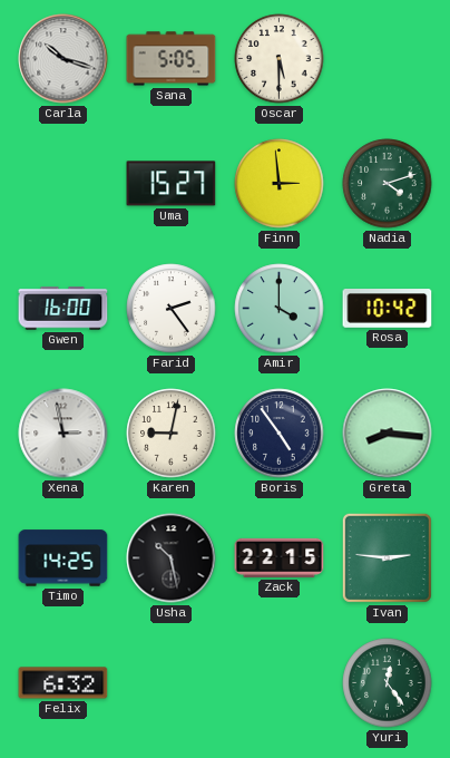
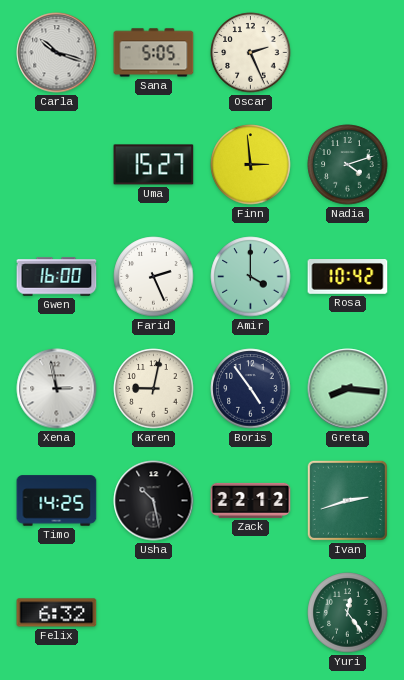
Oscar: 5:30 -> 2:26 (251, 53)
Farid: 2:24 -> 2:26 (154, 277)
Zack: 22:15 -> 22:12 (251, 500)
Ivan: 2:46 -> 2:42 (347, 500)
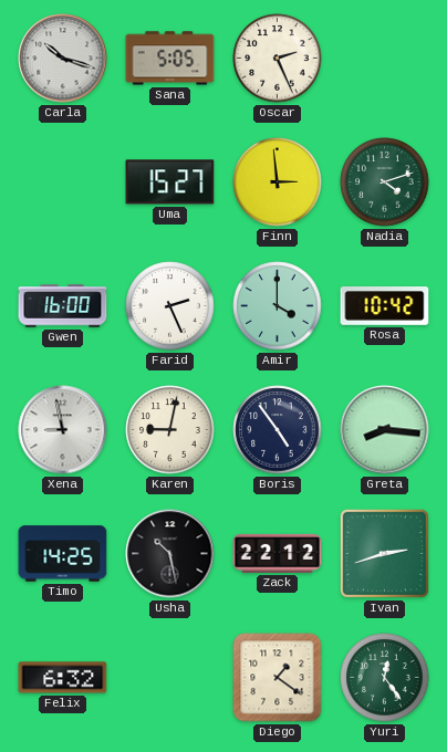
Xena: 2:58 -> 8:58 (63, 430)
Diego: none -> 1:21 (278, 678)
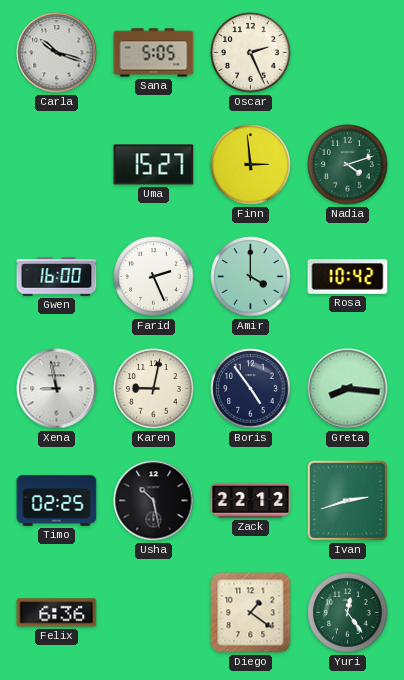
Timo: 14:25 -> 02:25 (57, 501)
Felix: 6:32 -> 6:36 (57, 613)
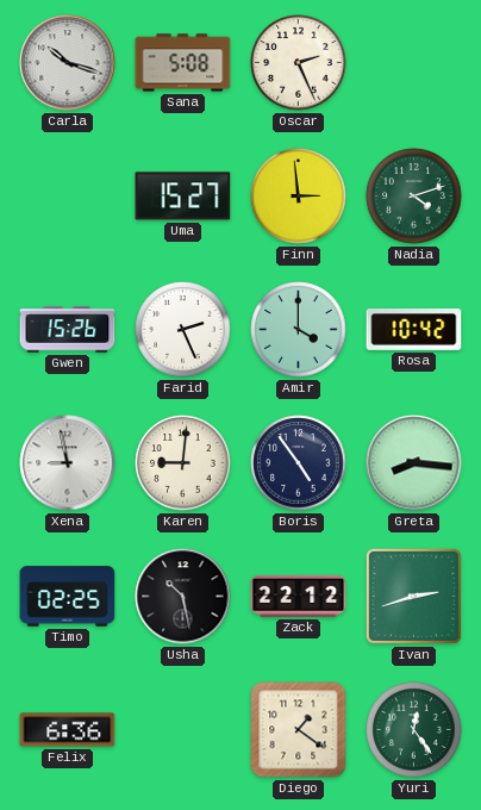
Sana: 5:05 -> 5:08 (183, 63)
Gwen: 16:00 -> 15:26 (68, 330)
Karen: 9:02 -> 9:01 (183, 463)
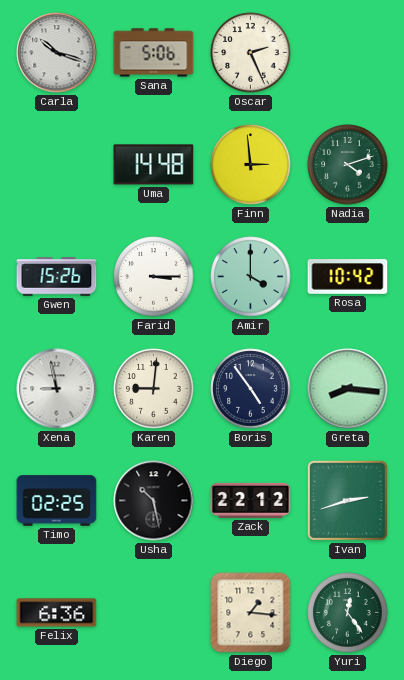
Sana: 5:08 -> 5:06 (154, 53)
Uma: 15:27 -> 14:48 (154, 165)
Farid: 2:26 -> 3:15 (154, 277)
Diego: 1:21 -> 1:16 (251, 613)
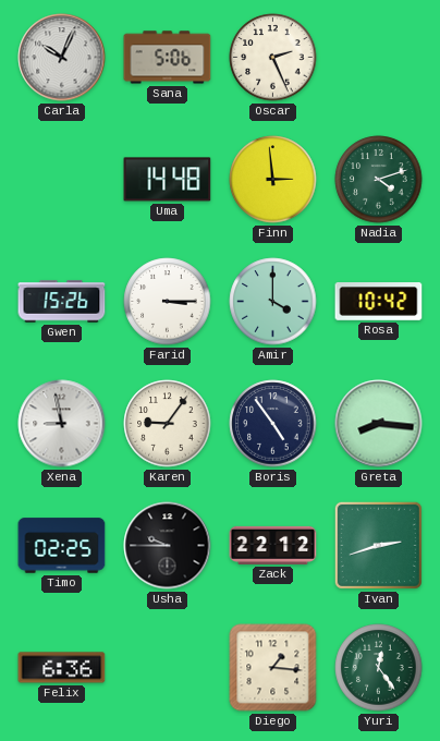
Carla: 10:18 -> 10:04 (62, 58)
Karen: 9:01 -> 9:06 (168, 424)
Usha: 10:28 -> 9:45 (168, 546)
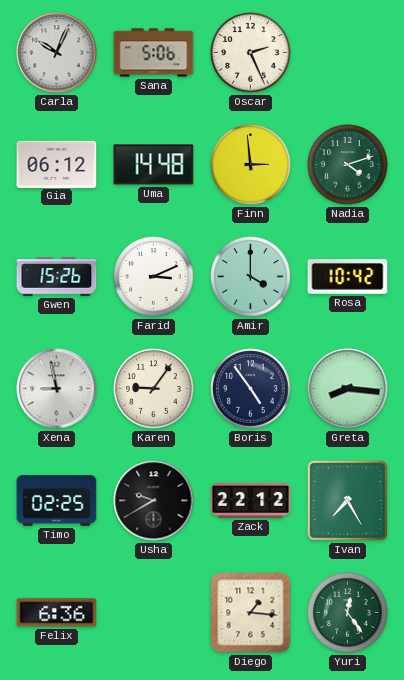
Gia: none -> 06:12 (57, 164)
Farid: 3:15 -> 3:11 (154, 277)
Usha: 9:45 -> 9:40 (154, 501)
Ivan: 2:42 -> 7:25 (347, 500)
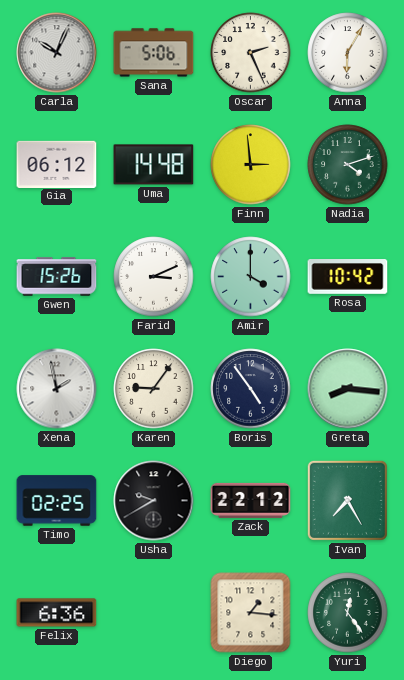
Anna: none -> 6:05 (348, 53)
Xena: 8:58 -> 1:58 (57, 389)
